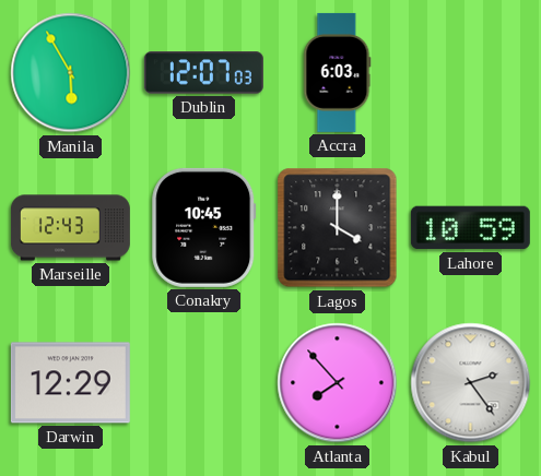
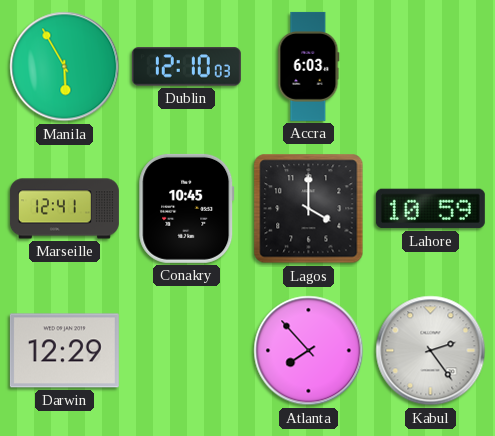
Dublin: 12:07 -> 12:10 (186, 67)
Marseille: 12:43 -> 12:41 (64, 209)
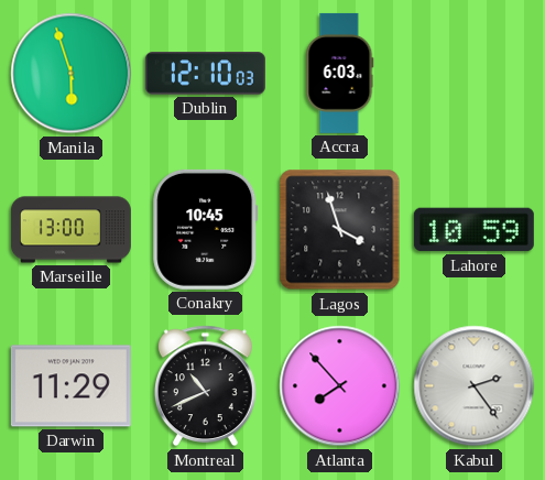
Manila: 5:55 -> 5:57 (72, 74)
Marseille: 12:41 -> 13:00 (70, 230)
Lagos: 4:00 -> 3:57 (340, 230)
Darwin: 12:29 -> 11:29 (70, 386)
Montreal: none -> 10:41 (205, 386)
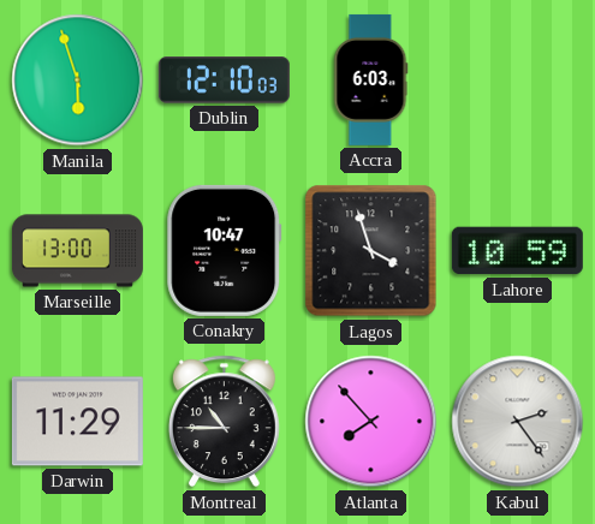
Conakry: 10:45 -> 10:47 (225, 250)
Montreal: 10:41 -> 10:45 (224, 422)
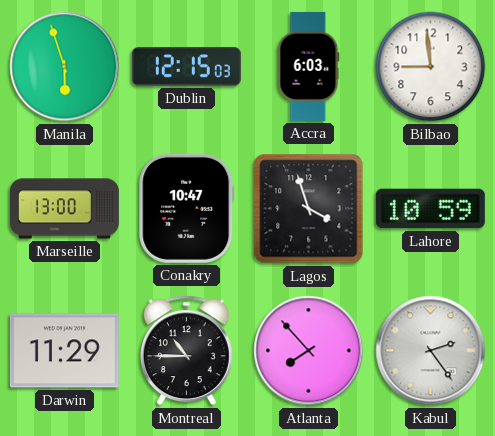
Dublin: 12:10 -> 12:15 (186, 67)
Bilbao: none -> 8:59 (431, 67)
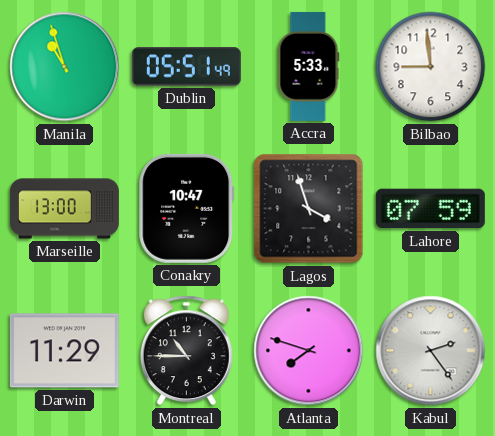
Manila: 5:57 -> 10:57 (65, 67)
Dublin: 12:15 -> 05:51 (186, 67)
Accra: 6:03 -> 5:33 (309, 66)
Lahore: 10:59 -> 07:59 (430, 209)
Atlanta: 7:53 -> 7:48 (309, 351)
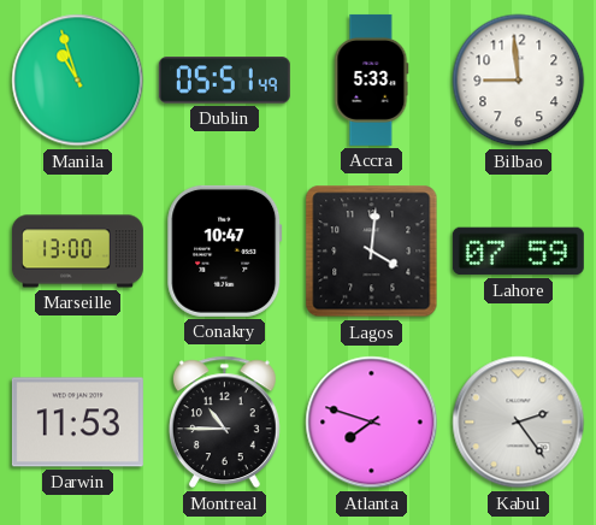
Lagos: 3:57 -> 4:01 (372, 252)
Darwin: 11:29 -> 11:53 (77, 423)
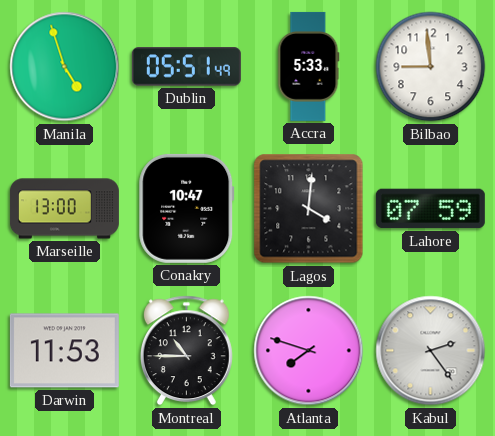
Manila: 10:57 -> 4:57 (65, 67)
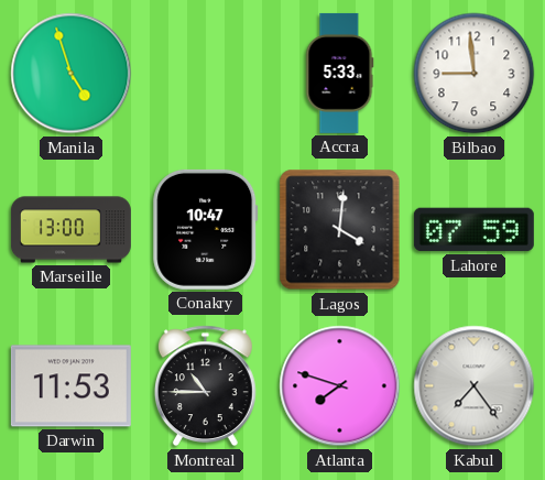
Dublin: 05:51 -> none (186, 67)
Kabul: 2:24 -> 7:24 (475, 386)
